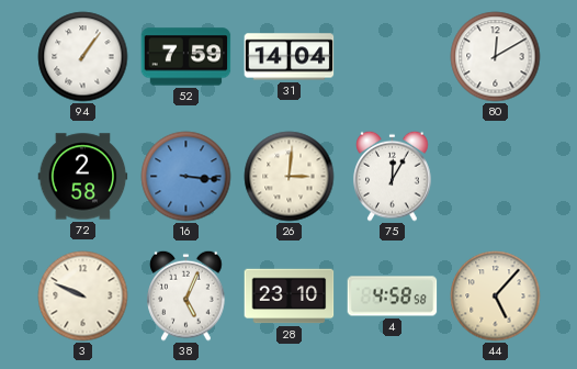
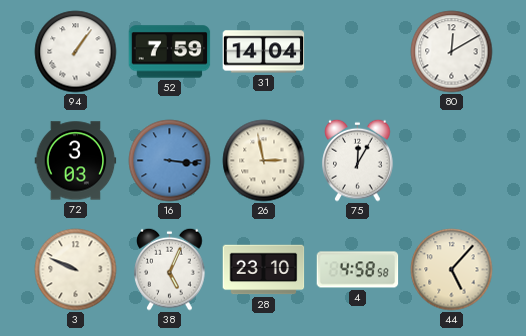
72: 2:58 -> 3:03 (76, 161)
26: 3:01 -> 2:58 (264, 161)
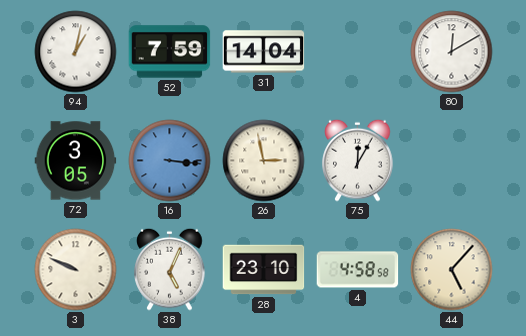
94: 1:06 -> 1:02 (76, 52)
72: 3:03 -> 3:05 (76, 161)
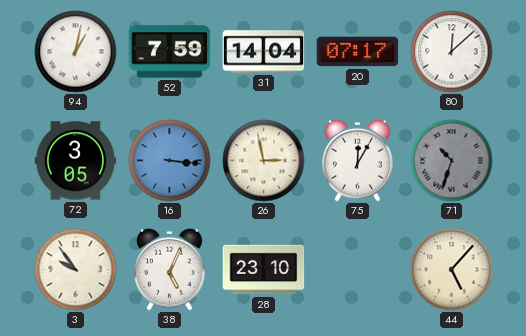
20: none -> 07:17 (358, 52)
80: 12:10 -> 12:08 (452, 52)
71: none -> 10:33 (452, 161)
3: 9:49 -> 9:54 (76, 270)
4: 4:58 -> none (358, 270)
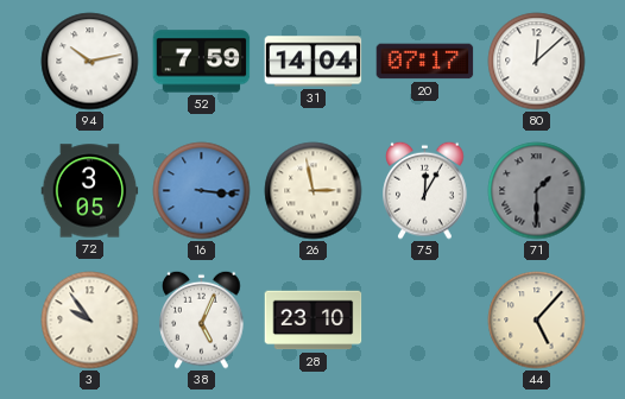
94: 1:02 -> 10:13 (90, 62)
71: 10:33 -> 1:30 (537, 191)
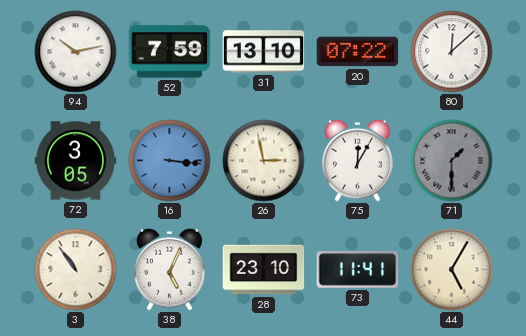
31: 14:04 -> 13:10 (264, 52)
20: 07:17 -> 07:22 (358, 52)
3: 9:54 -> 10:54 (76, 270)
73: none -> 11:41 (358, 270)
44: 5:07 -> 5:05 (452, 270)
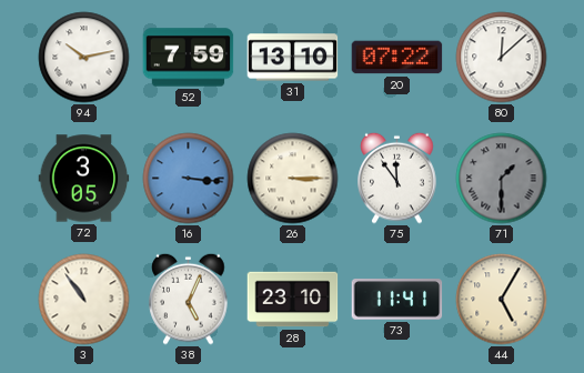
26: 2:58 -> 3:15 (293, 179)
75: 12:05 -> 11:54 (397, 178)
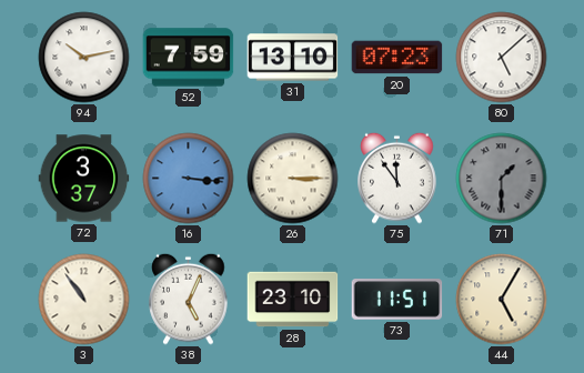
20: 07:22 -> 07:23 (397, 58)
80: 12:08 -> 5:08 (502, 58)
72: 3:05 -> 3:37 (84, 179)
73: 11:41 -> 11:51 (397, 300)
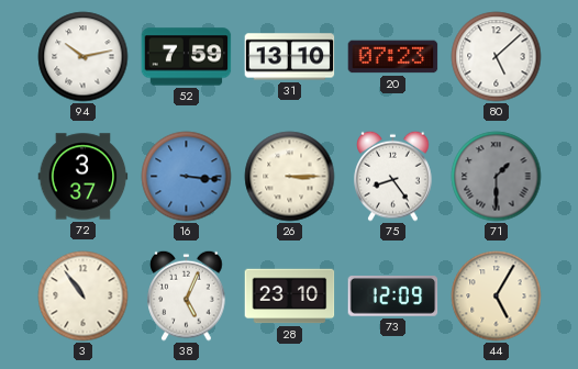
75: 11:54 -> 8:24 (393, 176)
73: 11:51 -> 12:09 (393, 297)
